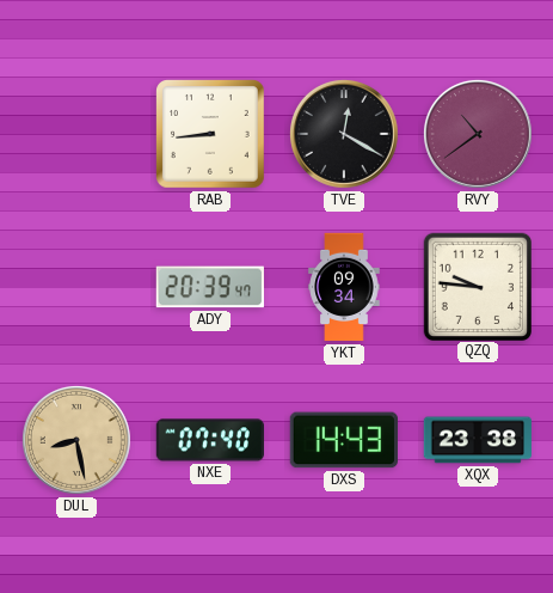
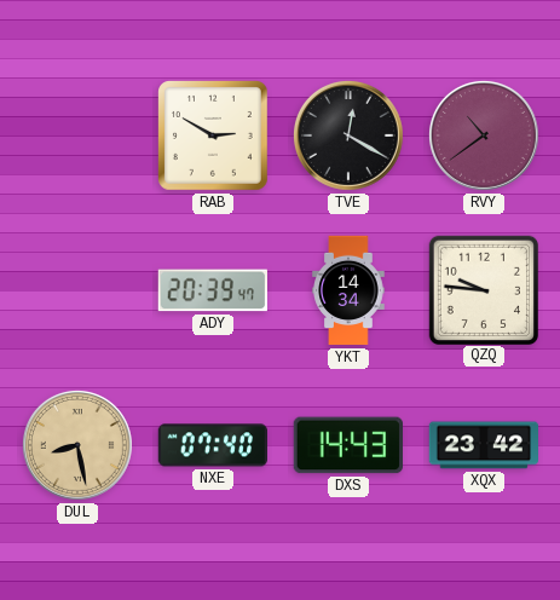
RAB: 8:44 -> 2:50 (214, 137)
YKT: 09:34 -> 14:34 (348, 290)
XQX: 23:38 -> 23:42 (483, 445)
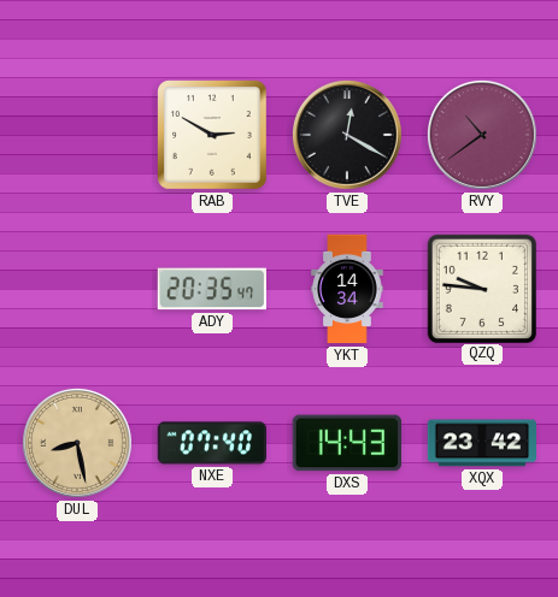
ADY: 20:39 -> 20:35 (212, 289)
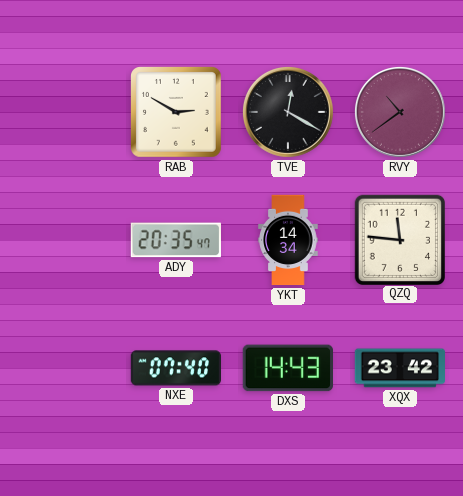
QZQ: 9:46 -> 11:46 (399, 239)
DUL: 8:28 -> none (77, 443)
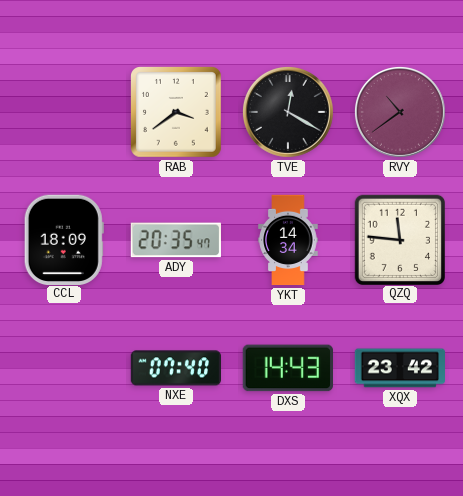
RAB: 2:50 -> 3:39 (177, 113)
CCL: none -> 18:09 (64, 239)
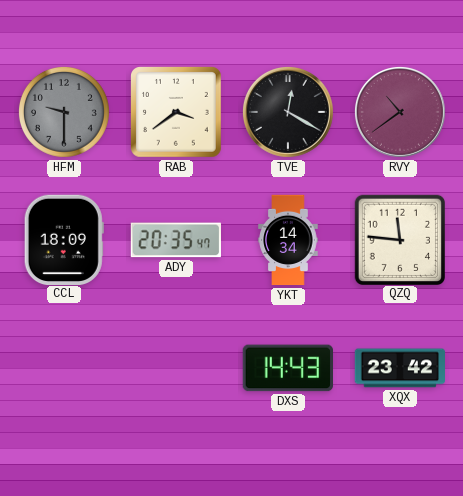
HFM: none -> 9:30 (64, 112)
NXE: 07:40 -> none (175, 368)
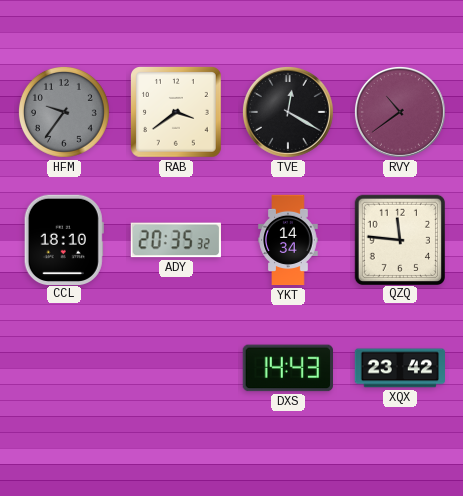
HFM: 9:30 -> 9:36 (64, 112)
CCL: 18:09 -> 18:10 (64, 239)
ADY: 20:35:47 -> 20:35:32 (176, 240)
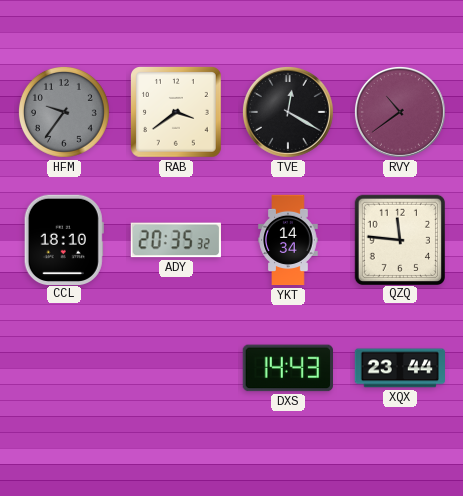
XQX: 23:42 -> 23:44 (399, 368)
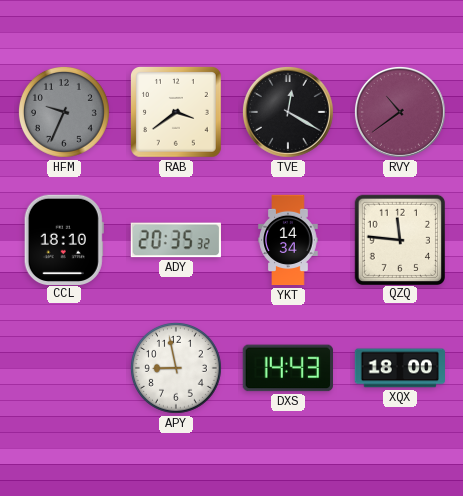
HFM: 9:36 -> 9:34 (64, 112)
APY: none -> 8:58 (176, 368)
XQX: 23:44 -> 18:00 (399, 368)
